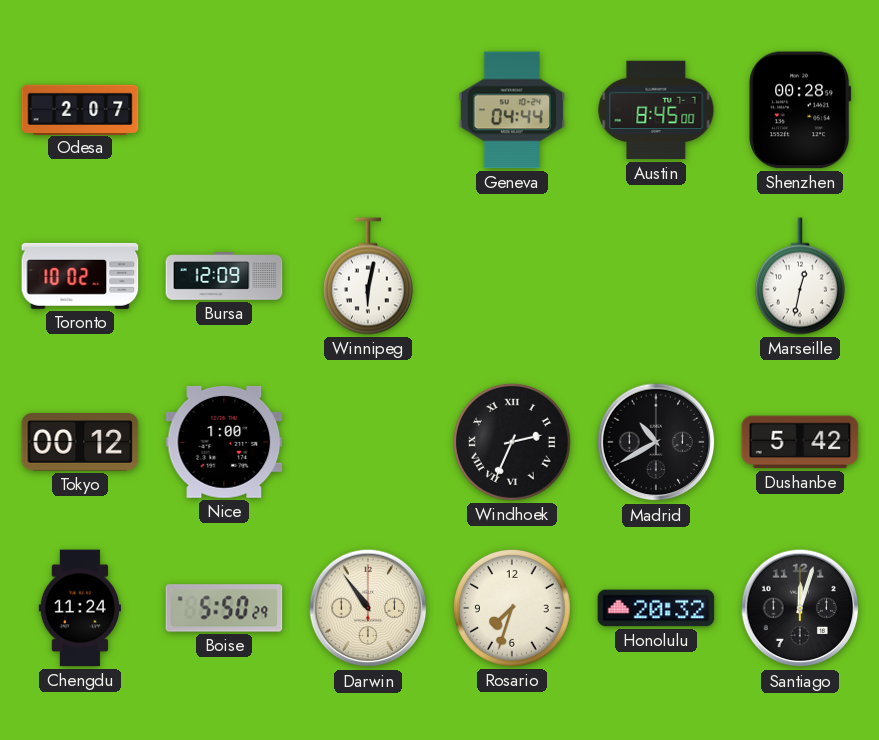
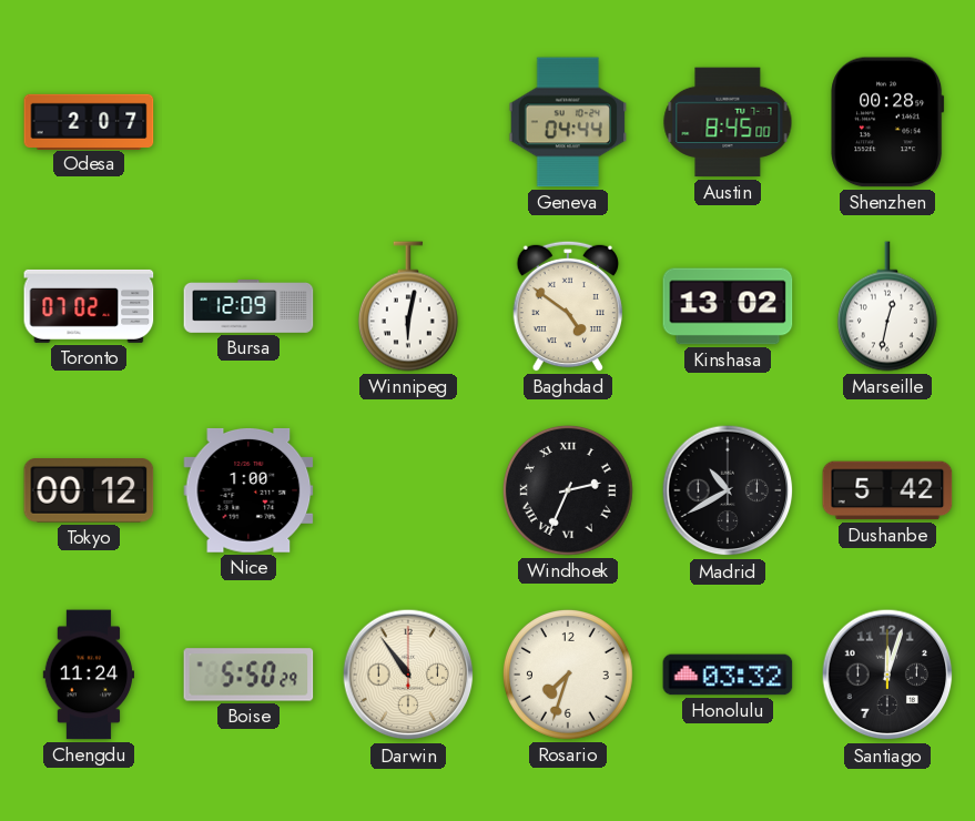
Toronto: 10:02 -> 07:02 (89, 306)
Baghdad: none -> 4:51 (567, 306)
Kinshasa: none -> 13:02 (728, 306)
Honolulu: 20:32 -> 03:32 (728, 675)
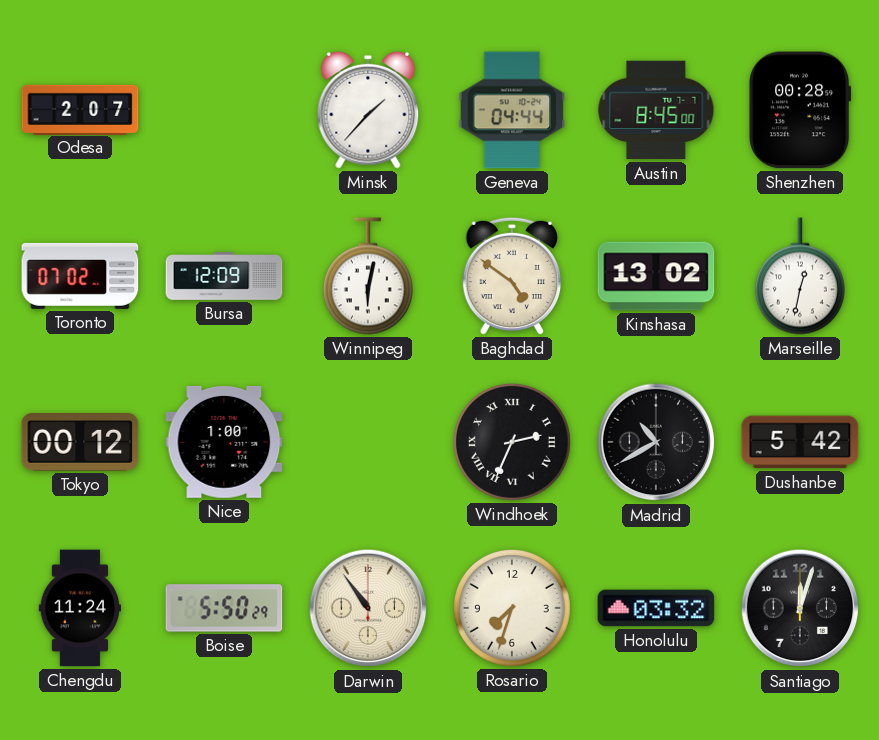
Minsk: none -> 1:37 (368, 110)
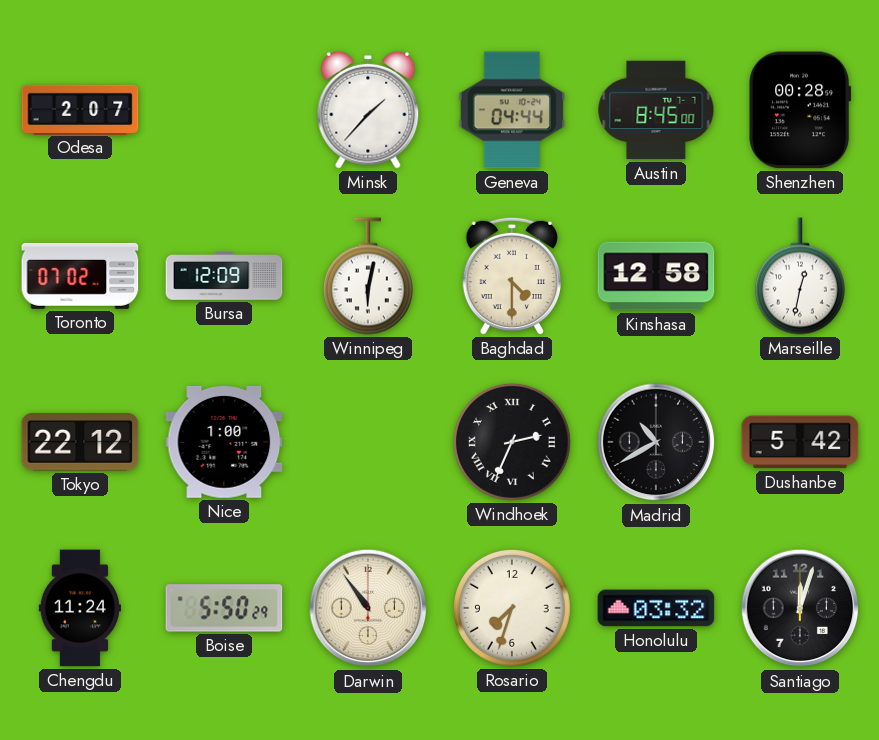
Baghdad: 4:51 -> 4:30 (511, 276)
Kinshasa: 13:02 -> 12:58 (656, 276)
Tokyo: 00:12 -> 22:12 (80, 443)
